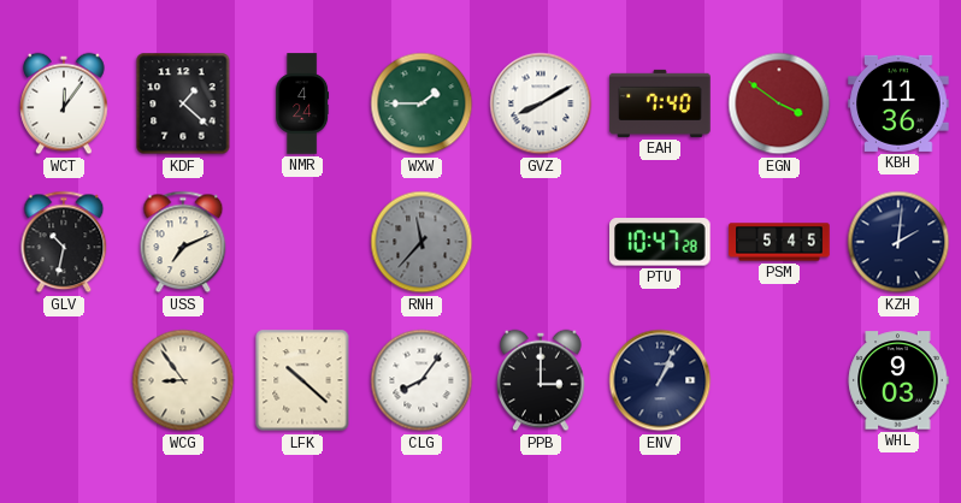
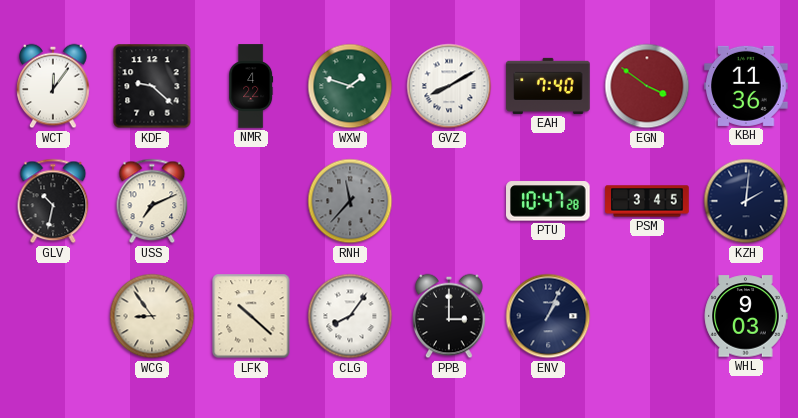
KDF: 1:22 -> 9:22 (152, 86)
NMR: 4:24 -> 4:22 (251, 86)
WXW: 1:45 -> 1:48 (350, 86)
PSM: 5:45 -> 3:45 (647, 201)
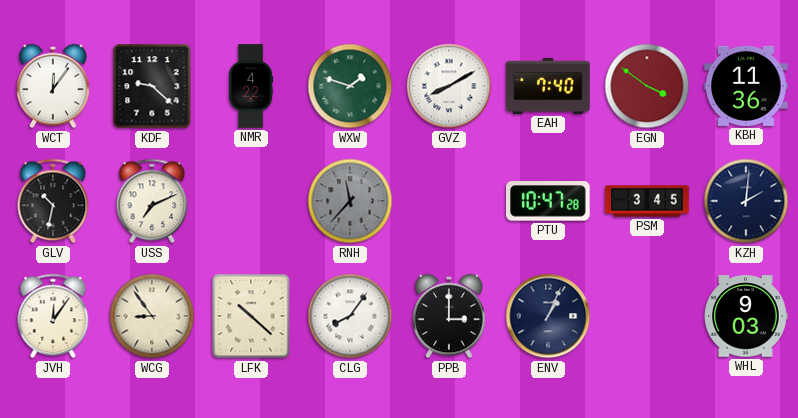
JVH: none -> 12:06 (53, 316)
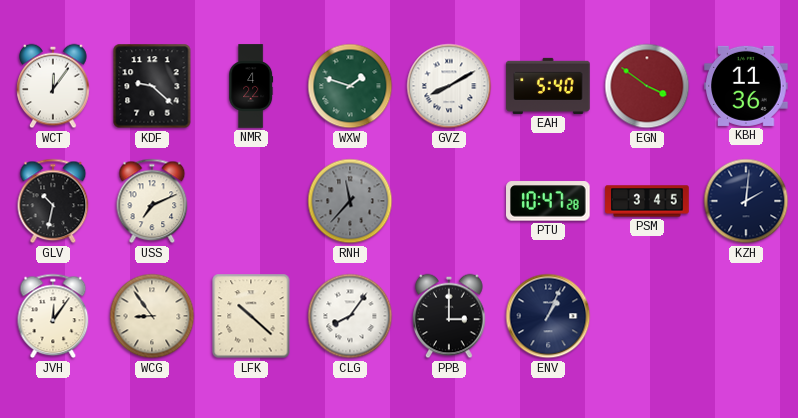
EAH: 7:40 -> 5:40 (548, 86)
WHL: 9:03 -> none (746, 316)
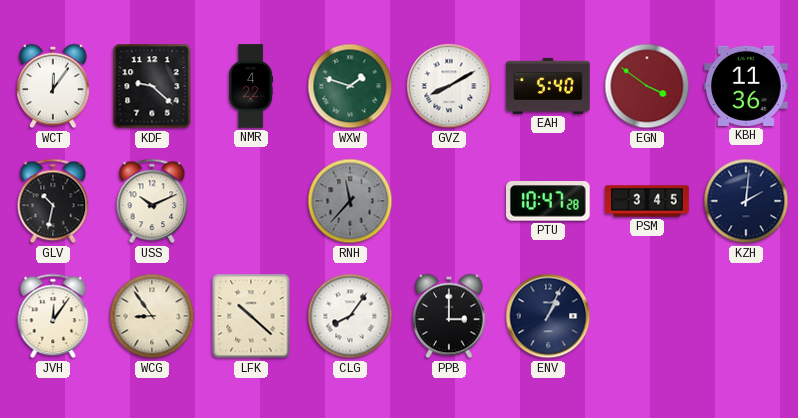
USS: 7:11 -> 10:11 (152, 201)
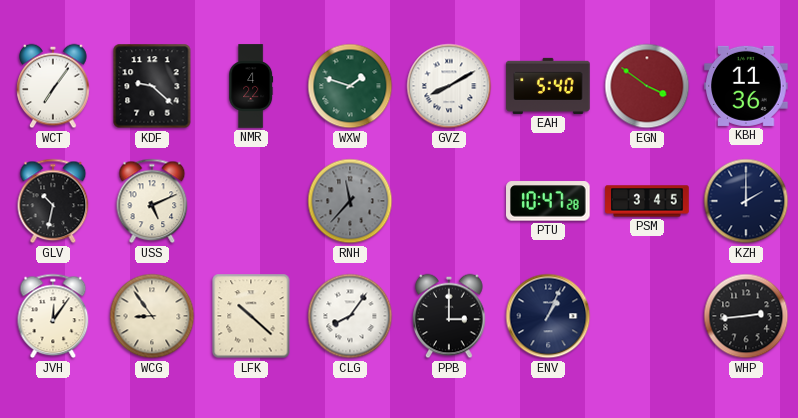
WCT: 12:06 -> 7:06 (53, 86)
USS: 10:11 -> 5:11 (152, 201)
KZH: 2:01 -> 2:00 (746, 201)
WHP: none -> 2:44 (746, 316)
